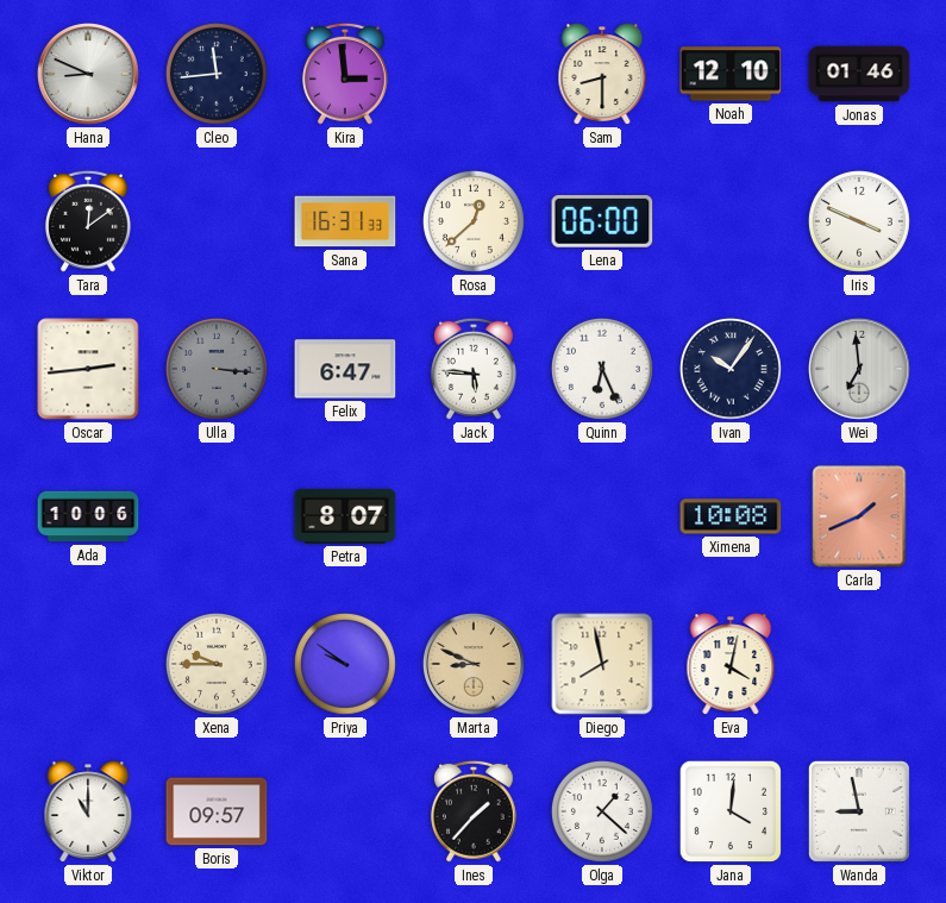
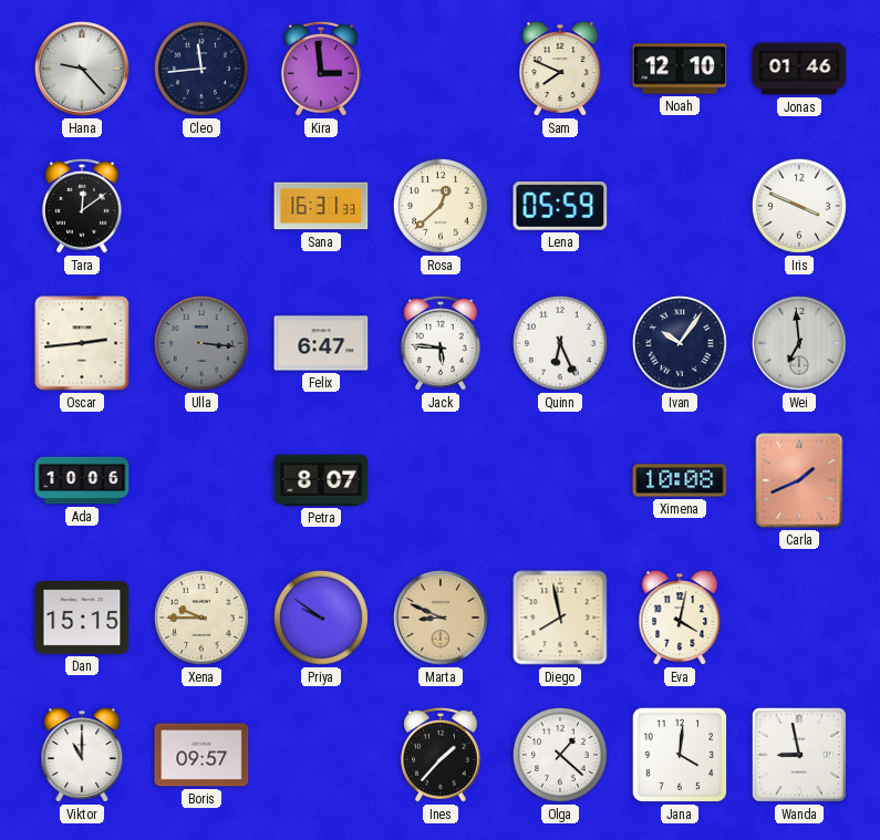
Hana: 8:49 -> 9:23 (83, 70)
Sam: 8:30 -> 7:49 (560, 69)
Lena: 06:00 -> 05:59 (560, 206)
Dan: none -> 15:15 (82, 619)
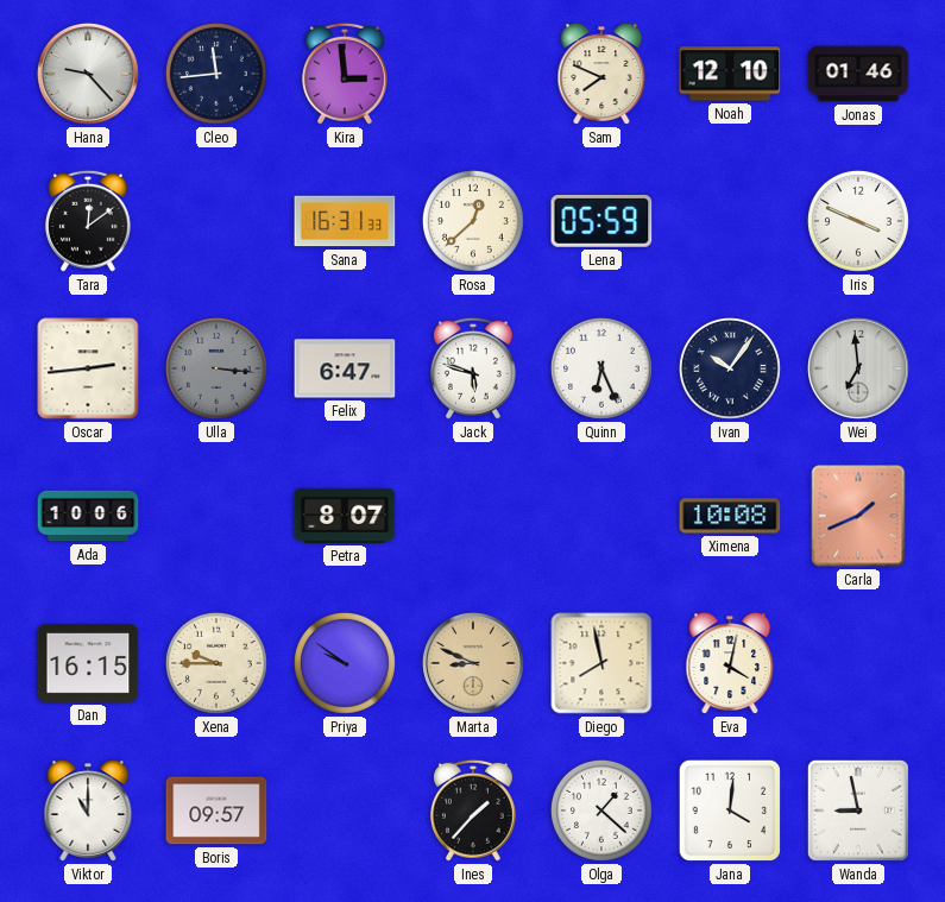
Jack: 5:46 -> 5:48 (473, 368)
Dan: 15:15 -> 16:15 (88, 664)
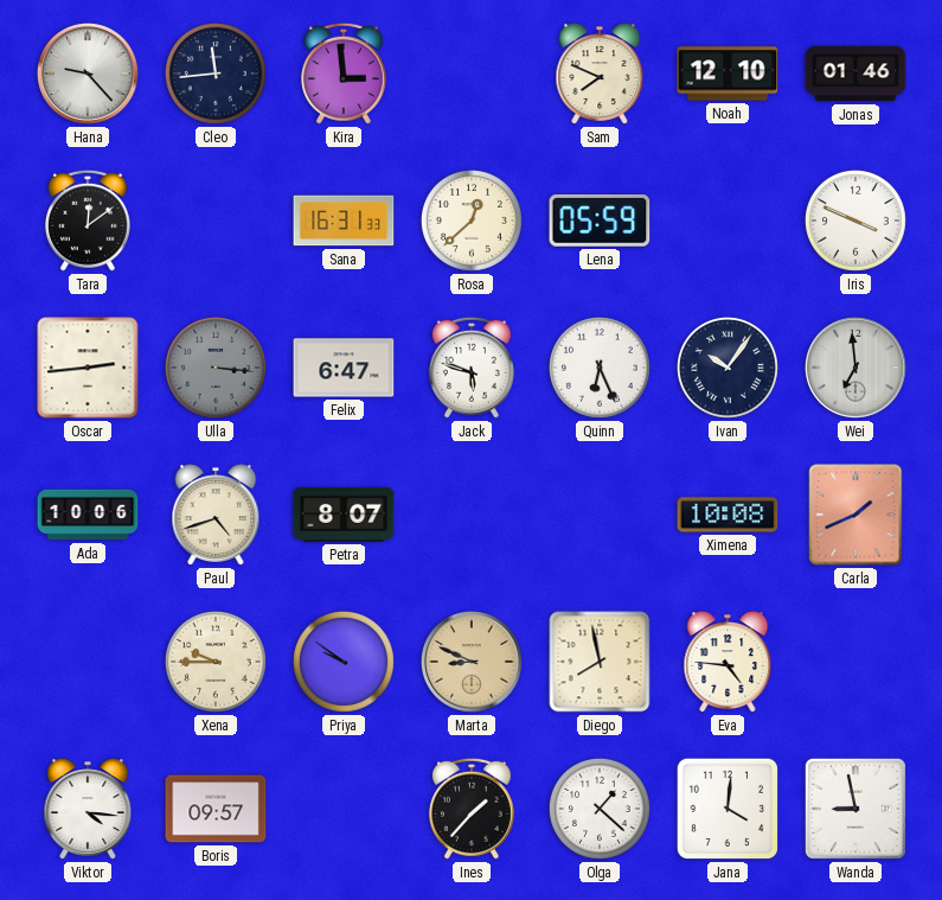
Paul: none -> 4:42 (216, 515)
Dan: 16:15 -> none (88, 664)
Eva: 4:02 -> 4:46 (728, 662)
Viktor: 11:00 -> 4:16 (88, 809)
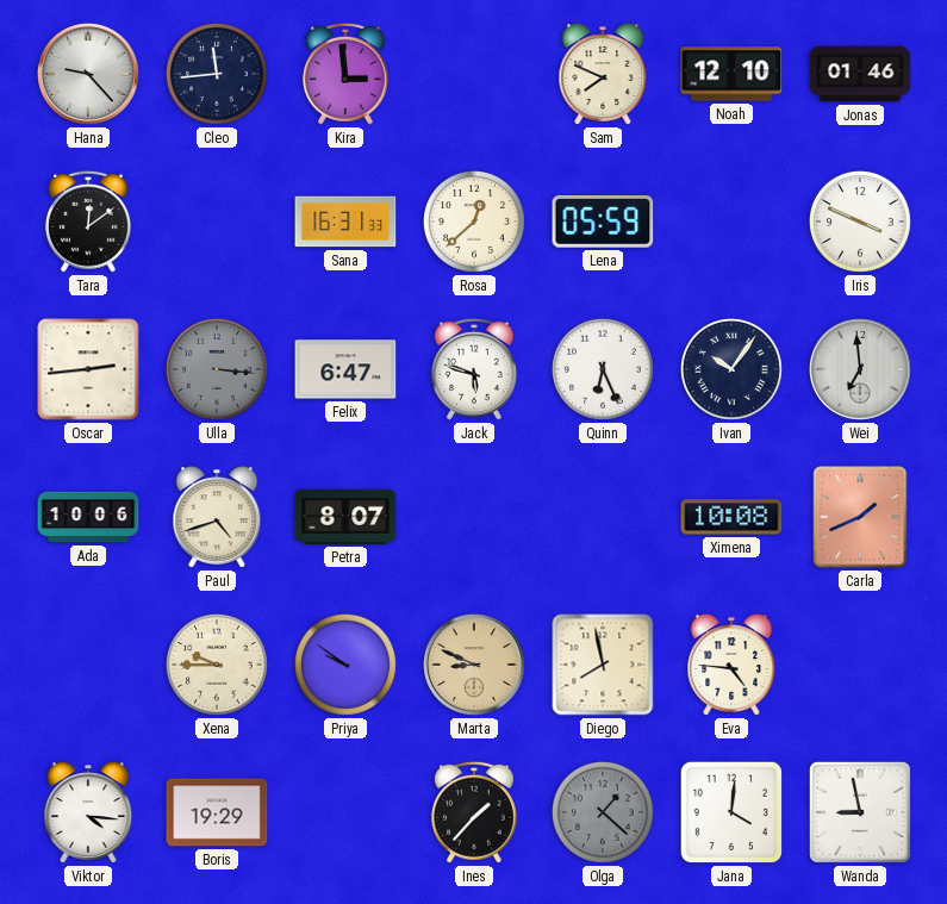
Boris: 09:57 -> 19:29 (217, 812)
Olga dial: white -> grey (603, 812)
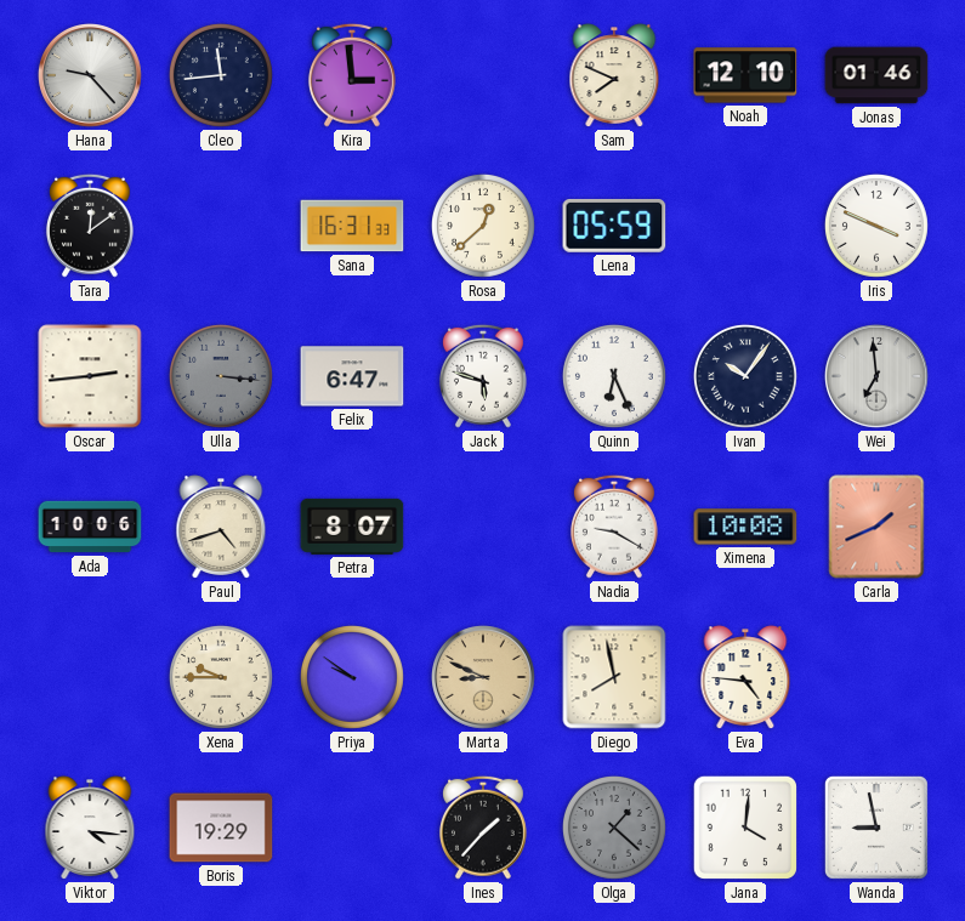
Nadia: none -> 9:20 (614, 527)
